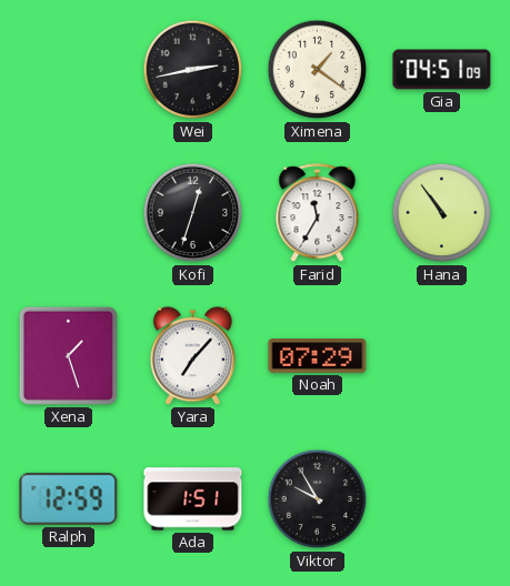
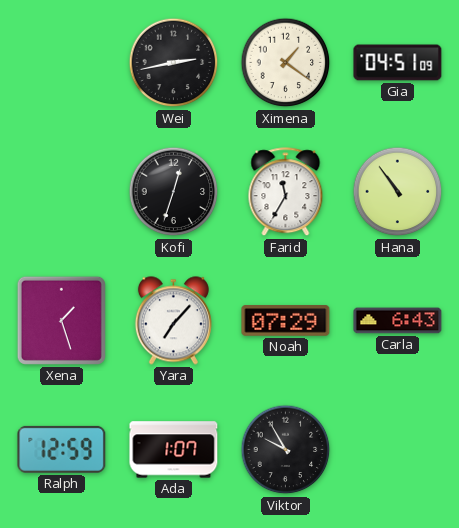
Carla: none -> 6:43 (398, 321)
Ada: 1:51 -> 1:07 (174, 450)
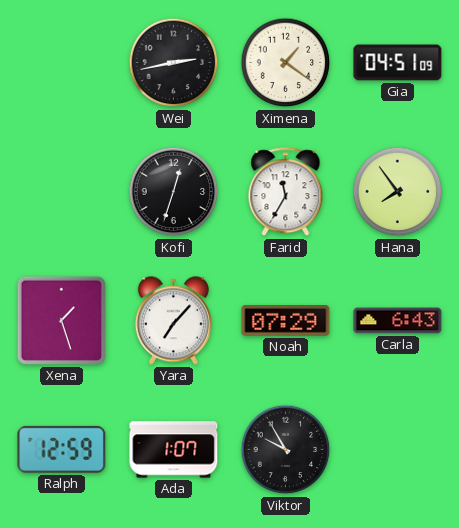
Hana: 10:54 -> 7:54 (398, 192)
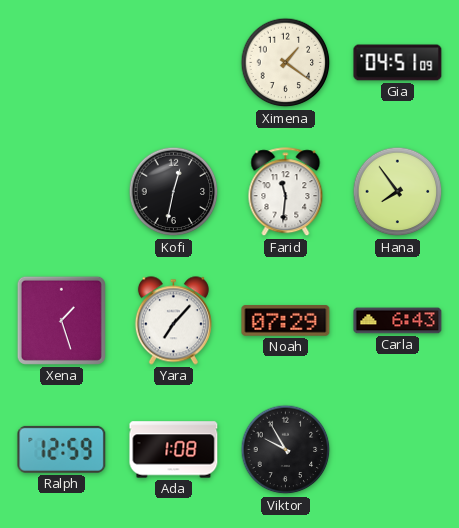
Wei: 2:43 -> none (174, 63)
Kofi: 12:33 -> 12:32 (174, 192)
Farid: 11:35 -> 11:31 (286, 192)
Ada: 1:07 -> 1:08 (174, 450)
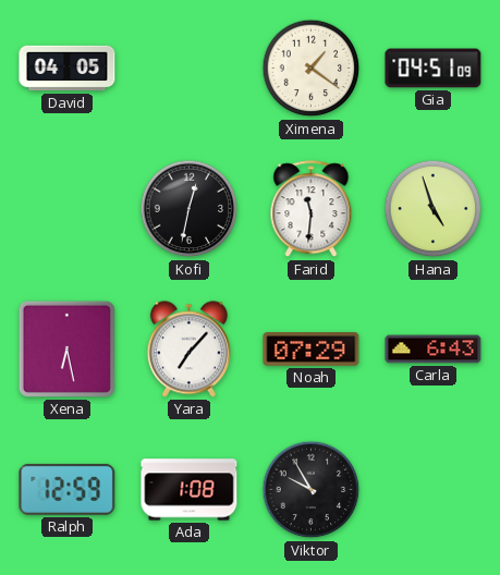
David: none -> 04:05 (68, 69)
Hana: 7:54 -> 4:57 (434, 209)
Xena: 1:27 -> 6:28 (66, 348)
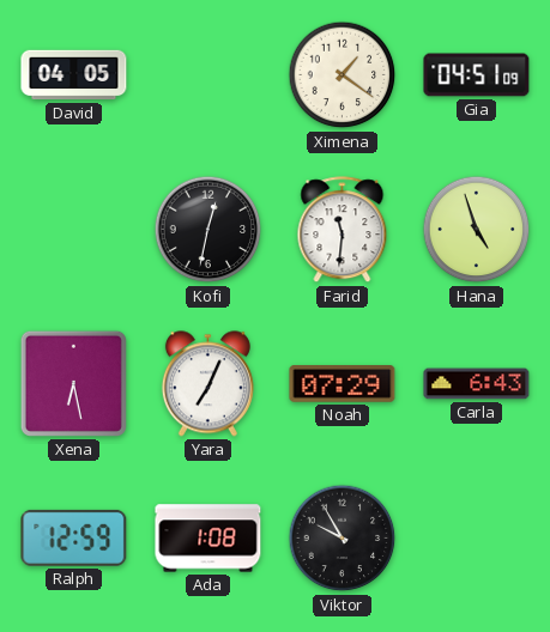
Yara: 7:07 -> 7:04 (207, 384)
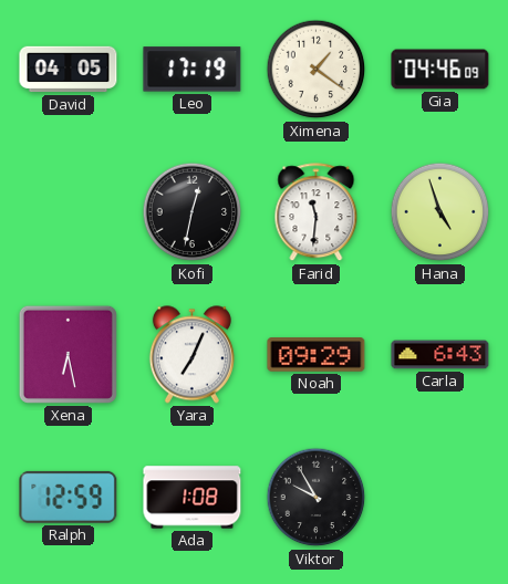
Leo: none -> 17:19 (193, 70)
Gia: 04:51 -> 04:46 (440, 70)
Noah: 07:29 -> 09:29 (317, 355)
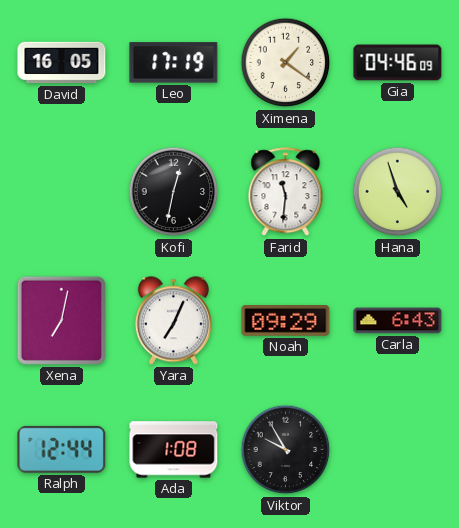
David: 04:05 -> 16:05 (62, 63)
Xena: 6:28 -> 7:02 (61, 320)
Ralph: 12:59 -> 12:44 (62, 449)
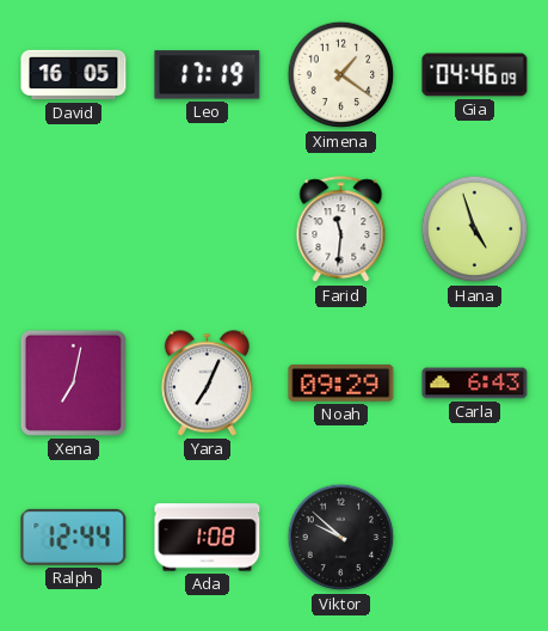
Kofi: 12:32 -> none (174, 192)
Viktor: 9:55 -> 9:52 (341, 538)
